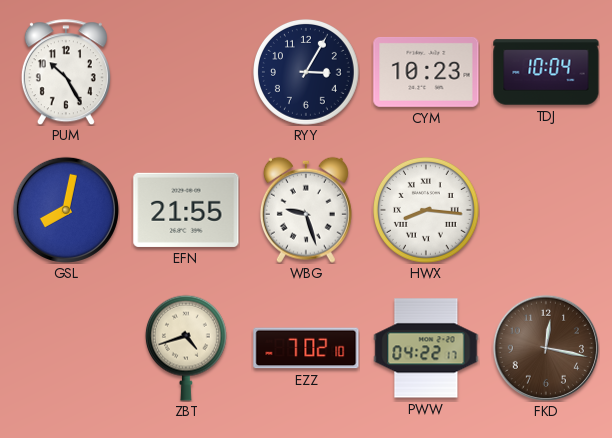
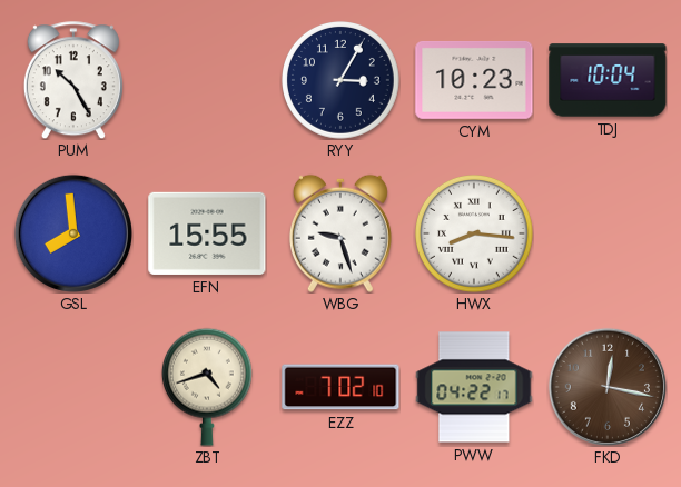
GSL: 8:02 -> 7:59 (73, 233)
EFN: 21:55 -> 15:55 (207, 233)
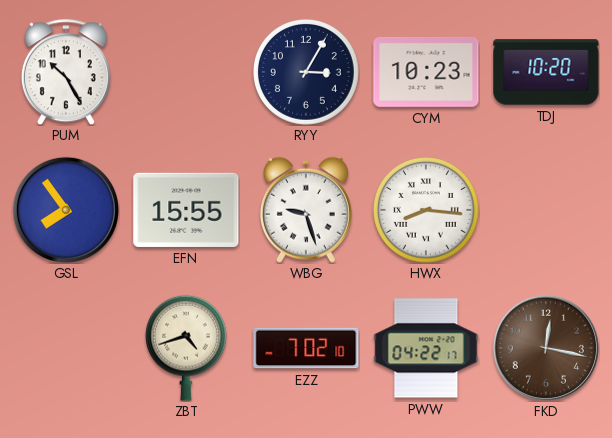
TDJ: 10:04 -> 10:20 (546, 72)
GSL: 7:59 -> 7:54 (66, 210)
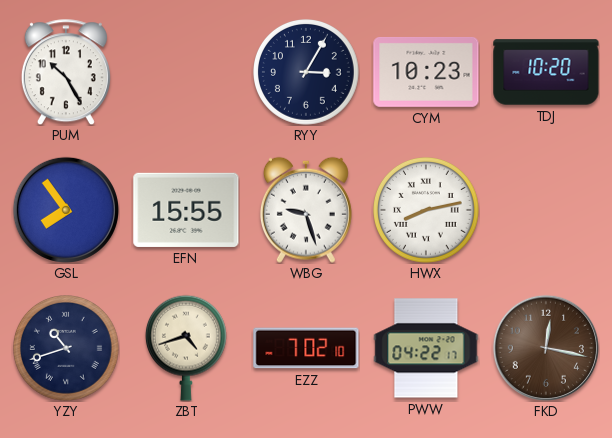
HWX: 8:16 -> 8:13 (427, 211)
YZY: none -> 10:42 (67, 349)
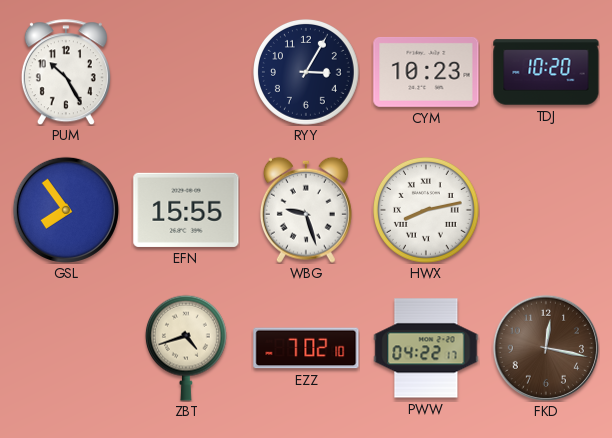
YZY: 10:42 -> none (67, 349)
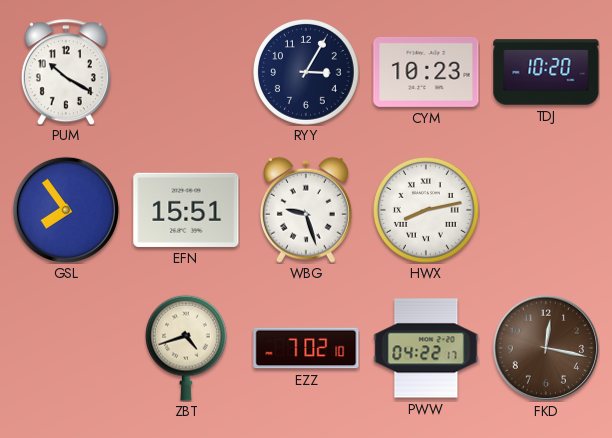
PUM: 10:25 -> 10:20 (66, 72)
EFN: 15:55 -> 15:51 (186, 210)
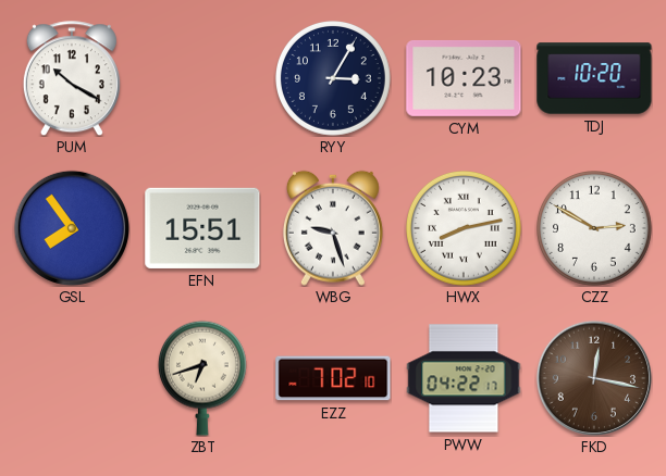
CZZ: none -> 2:50 (595, 229)
ZBT: 4:42 -> 6:42 (202, 378)
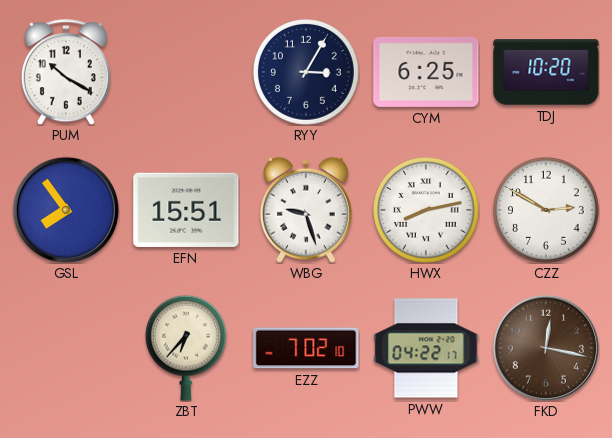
CYM: 10:23 -> 6:25 (426, 72)
ZBT: 6:42 -> 6:37 (186, 348)
